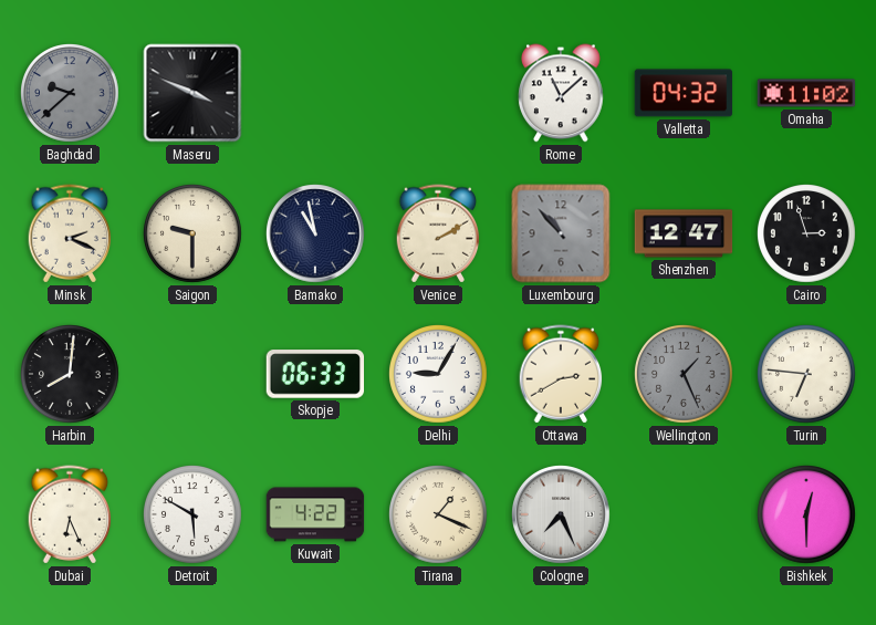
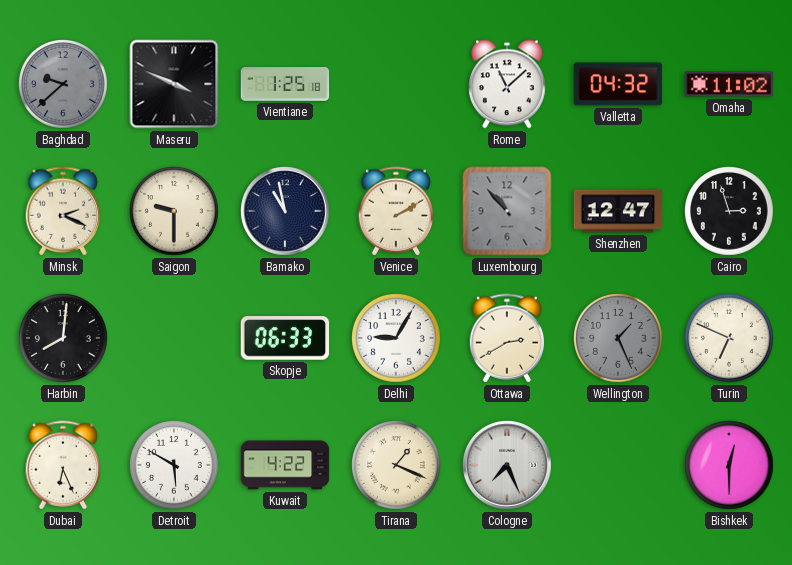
Vientiane: none -> 1:25 (285, 84)
Turin: 6:46 -> 6:49 (730, 339)
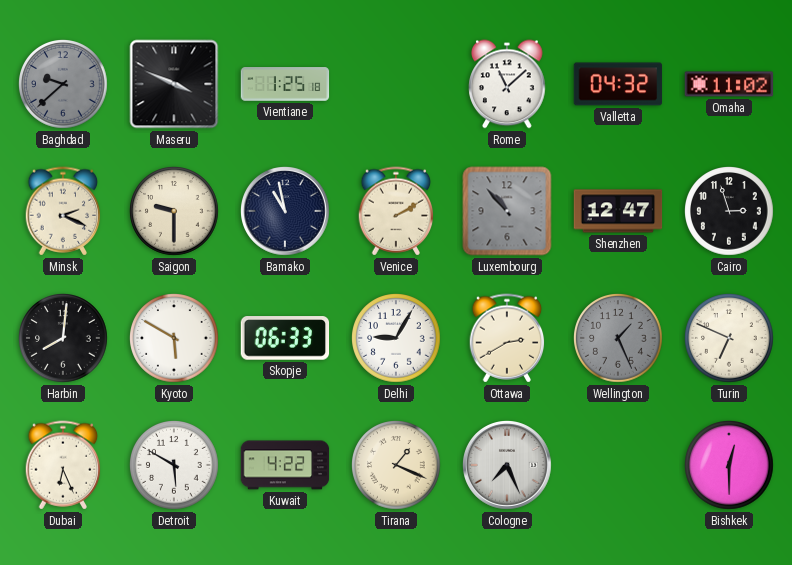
Kyoto: none -> 5:50 (175, 339)
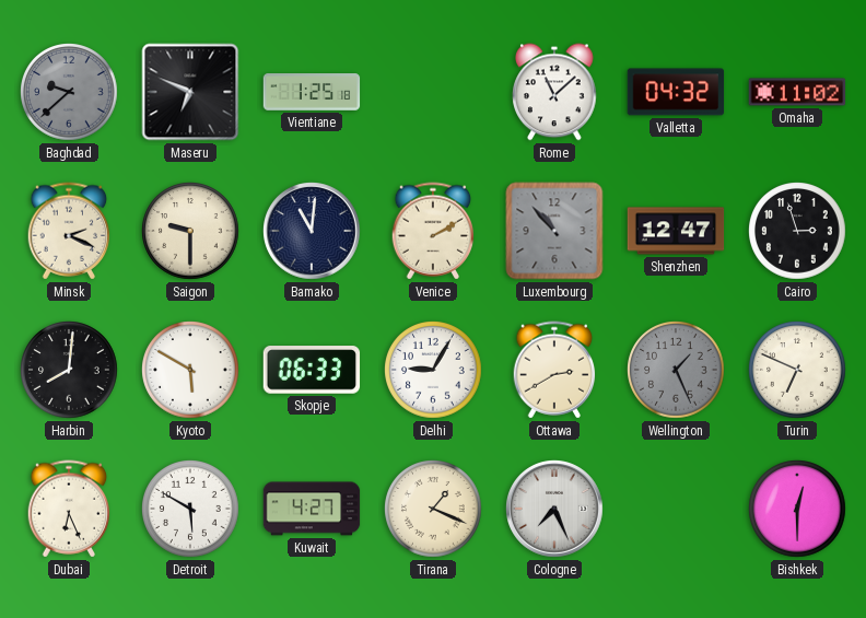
Maseru: 3:49 -> 6:49 (190, 92)
Bamako: 10:58 -> 11:01 (312, 231)
Kuwait: 4:22 -> 4:27 (312, 509)
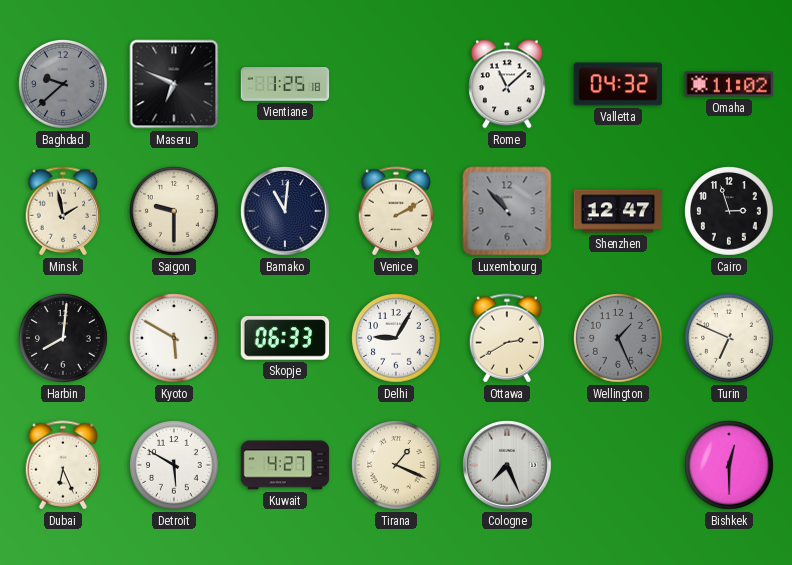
Minsk: 2:19 -> 1:58 (63, 211)
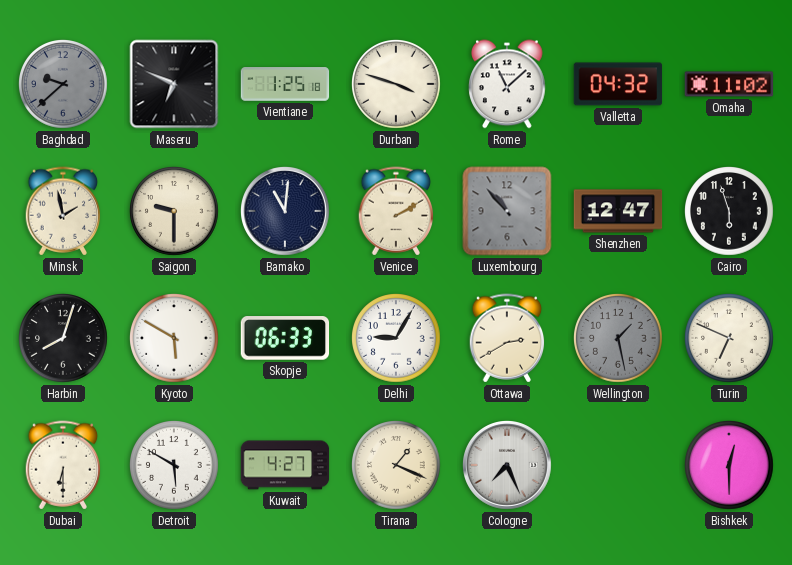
Durban: none -> 3:48 (397, 85)
Cairo: 2:57 -> 5:57 (730, 212)
Harbin: 8:01 -> 8:03 (64, 339)
Wellington: 1:26 -> 1:28 (619, 339)
Dubai: 6:26 -> 6:30 (63, 465)
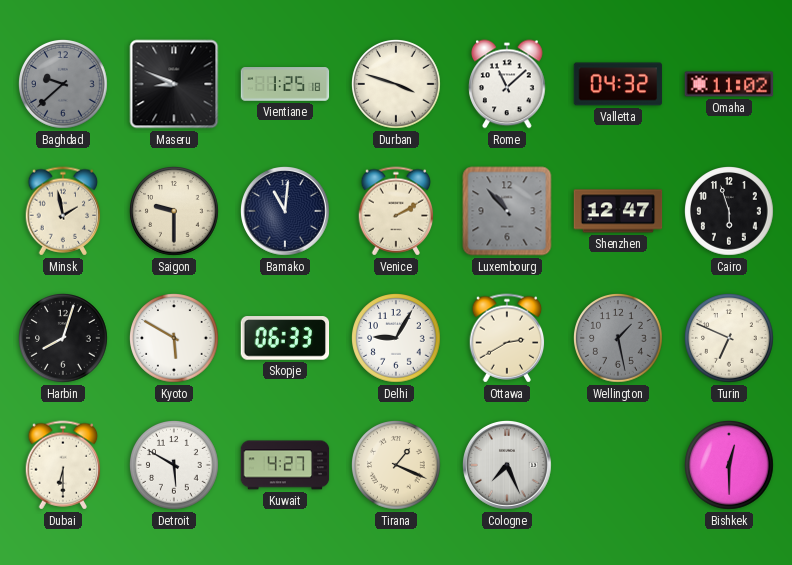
Maseru: 6:49 -> 8:49 (174, 84)
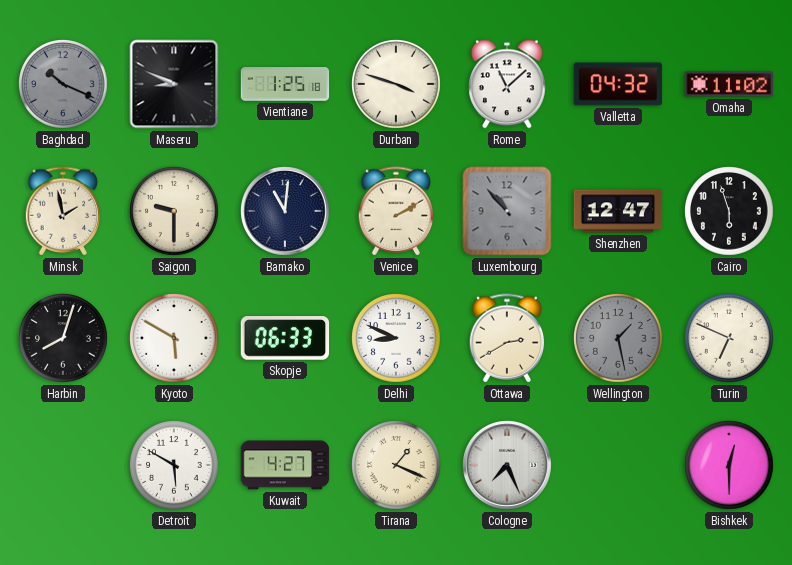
Baghdad: 9:38 -> 10:19 (64, 85)
Delhi: 9:05 -> 8:49 (397, 339)
Dubai: 6:30 -> none (63, 465)
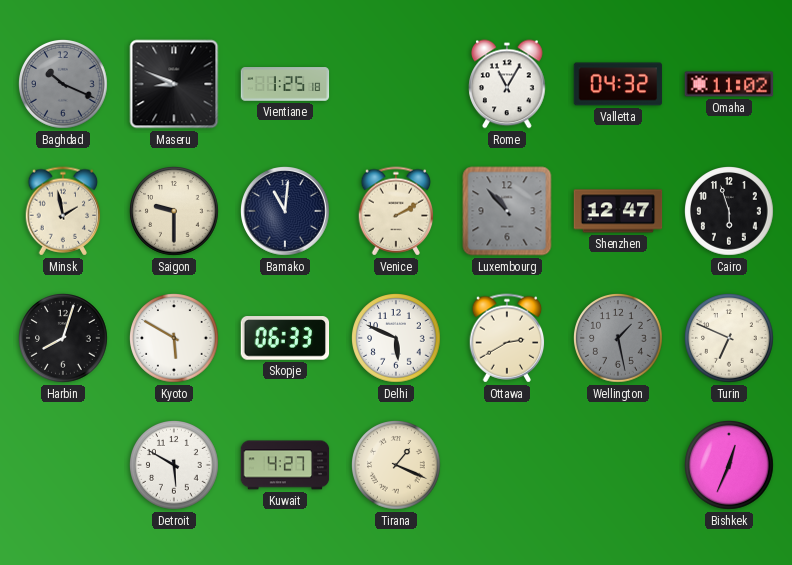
Durban: 3:48 -> none (397, 85)
Rome: 11:08 -> 11:05 (507, 84)
Delhi: 8:49 -> 5:49 (397, 339)
Cologne: 7:26 -> none (507, 465)
Bishkek: 12:30 -> 12:34 (730, 466)
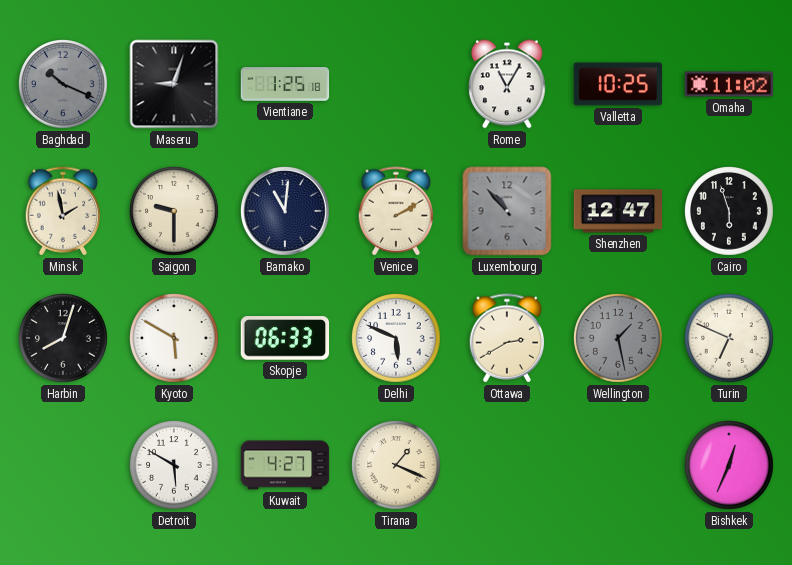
Maseru: 8:49 -> 9:03 (174, 84)
Valletta: 04:32 -> 10:25 (618, 84)
